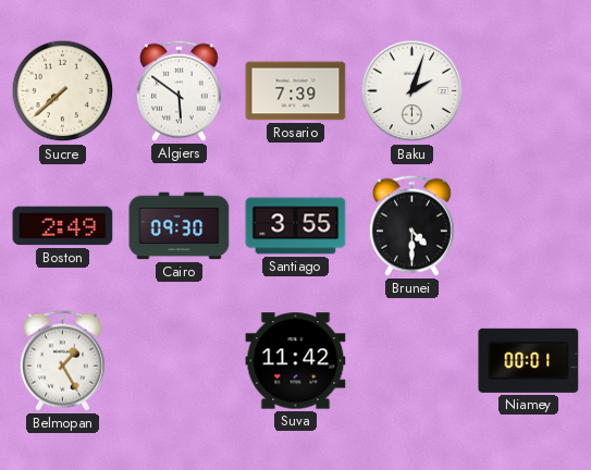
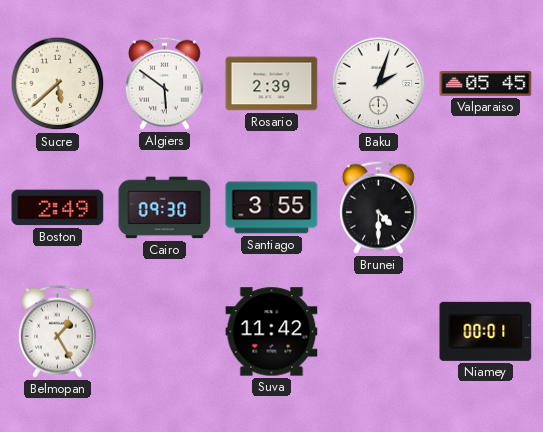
Sucre: 7:38 -> 5:38 (58, 84)
Rosario: 7:39 -> 2:39 (272, 84)
Valparaiso: none -> 05:45 (486, 84)
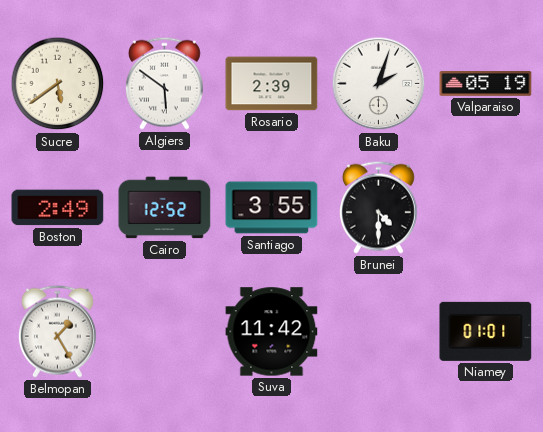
Sucre: 5:38 -> 5:39 (58, 84)
Valparaiso: 05:45 -> 05:19 (486, 84)
Cairo: 09:30 -> 12:52 (165, 208)
Niamey: 00:01 -> 01:01 (486, 331)
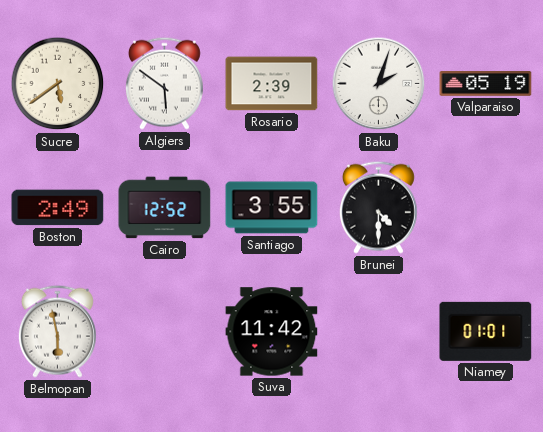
Belmopan: 1:25 -> 5:58 (57, 331)
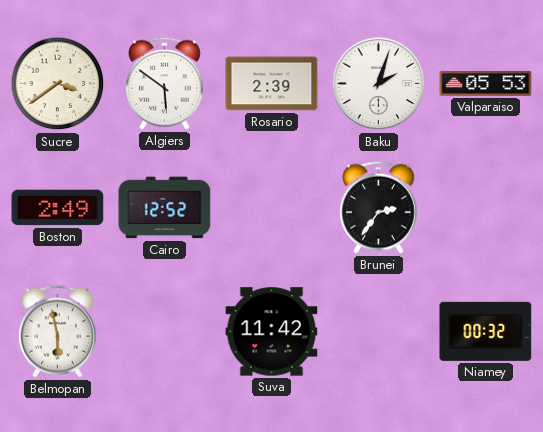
Sucre: 5:39 -> 3:39 (58, 84)
Valparaiso: 05:19 -> 05:53 (486, 84)
Santiago: 3:55 -> none (272, 208)
Brunei: 4:30 -> 2:36 (378, 207)
Niamey: 01:01 -> 00:32 (486, 331)
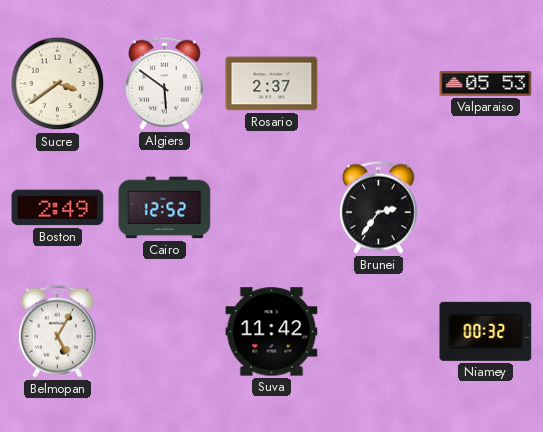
Rosario: 2:39 -> 2:37 (272, 84)
Baku: 2:03 -> none (379, 84)
Belmopan: 5:58 -> 5:05 (57, 331)
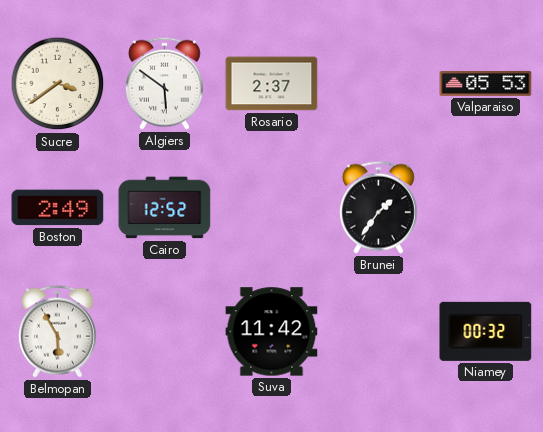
Brunei: 2:36 -> 1:36 (378, 207)
Belmopan: 5:05 -> 5:55 (57, 331)
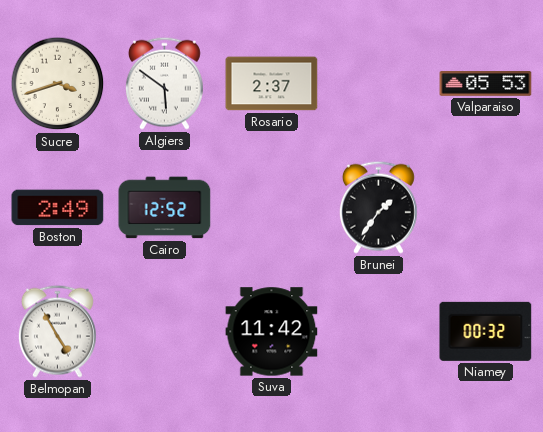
Sucre: 3:39 -> 3:42 (58, 84)
Belmopan: 5:55 -> 4:55 (57, 331)
